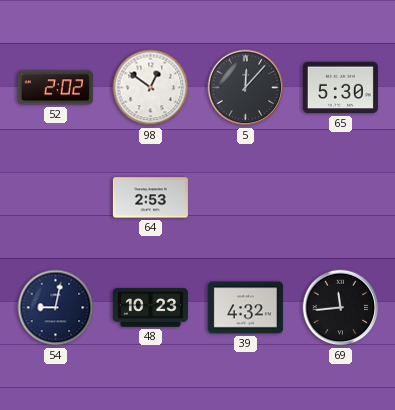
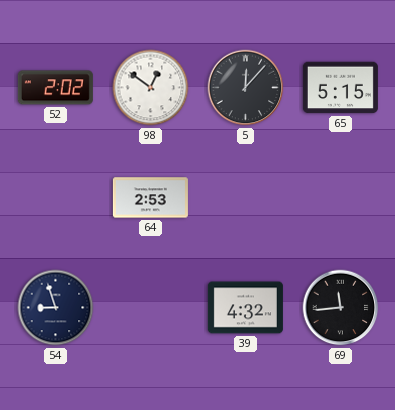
65: 5:30 -> 5:15 (340, 88)
54: 9:02 -> 8:57 (56, 308)
48: 10:23 -> none (150, 308)
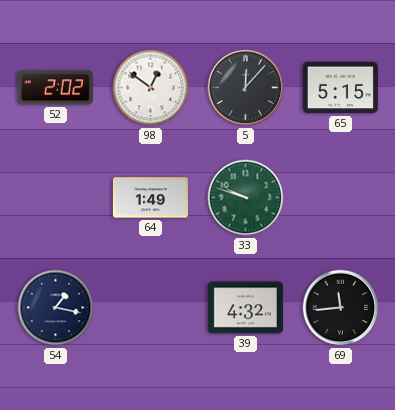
64: 2:53 -> 1:49 (150, 198)
33: none -> 9:48 (246, 198)
54: 8:57 -> 1:17 (56, 308)
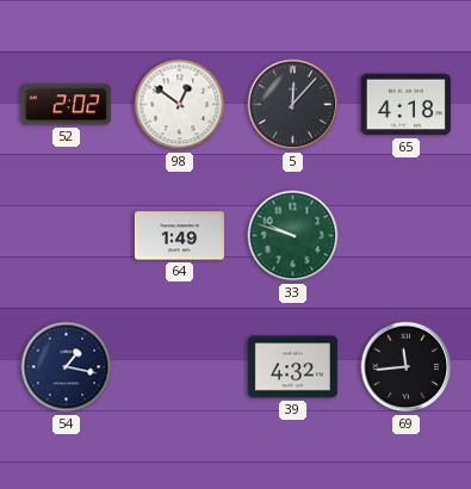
65: 5:15 -> 4:18 (405, 105)
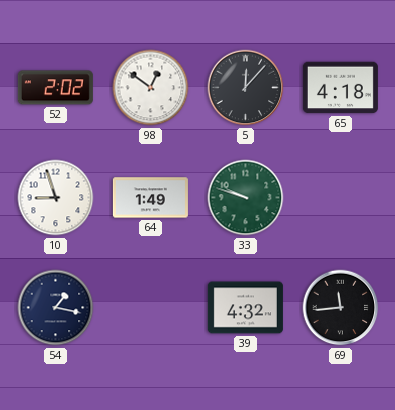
10: none -> 8:57 (56, 198)
